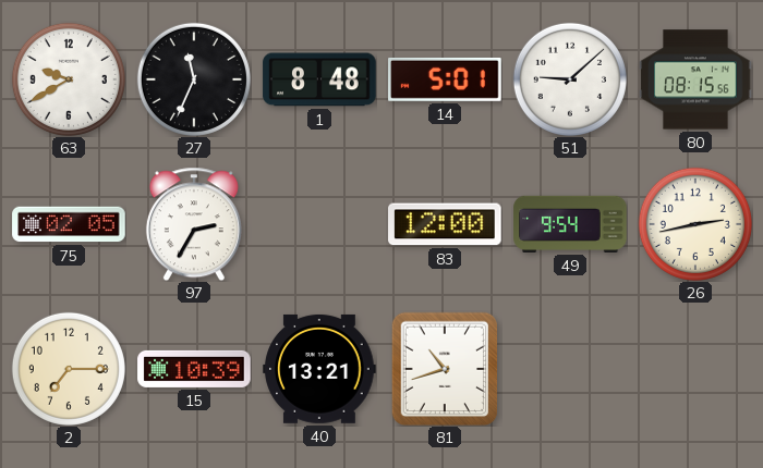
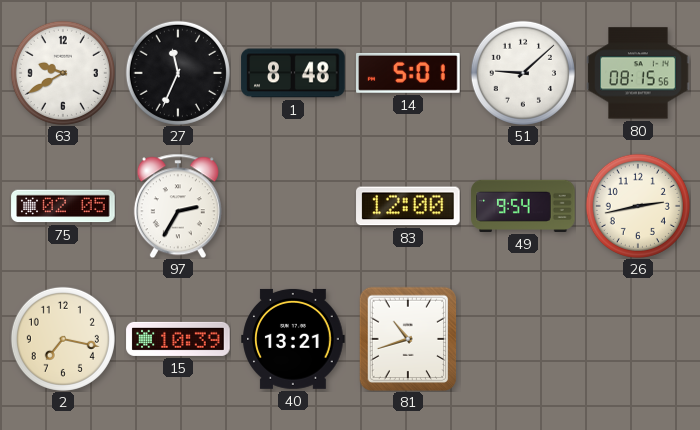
2: 7:15 -> 7:17 (63, 339)
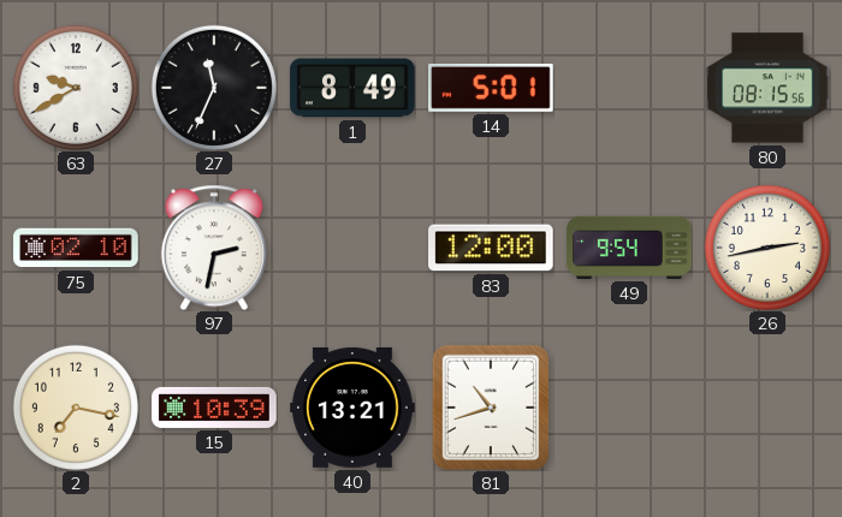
1: 8:48 -> 8:49 (352, 88)
51: 9:08 -> none (523, 73)
75: 02:05 -> 02:10 (76, 248)
97: 2:35 -> 2:32 (214, 248)
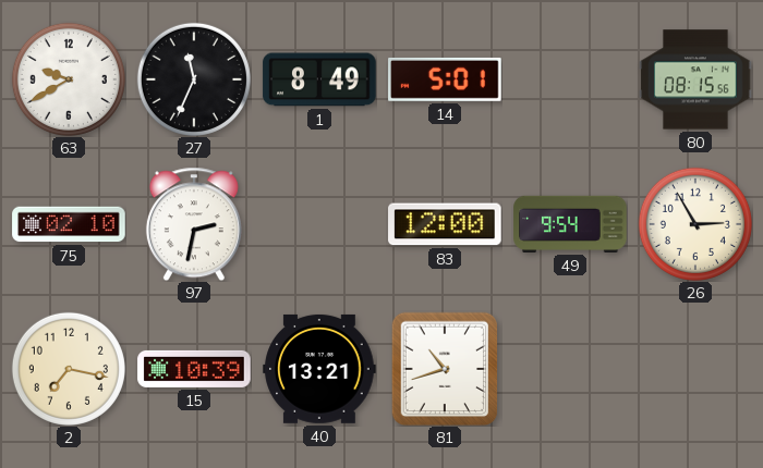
26: 2:43 -> 2:55 (695, 224)
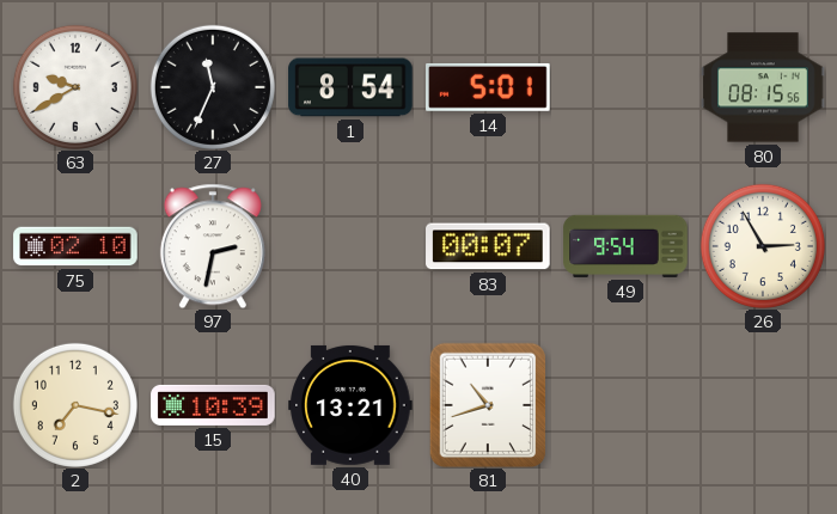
1: 8:49 -> 8:54 (350, 87)
83: 12:00 -> 00:07 (488, 246)
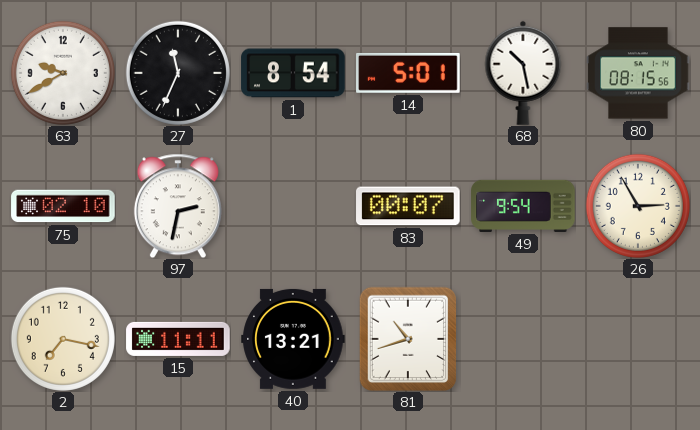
68: none -> 10:28 (523, 73)
15: 10:39 -> 11:11 (178, 339)
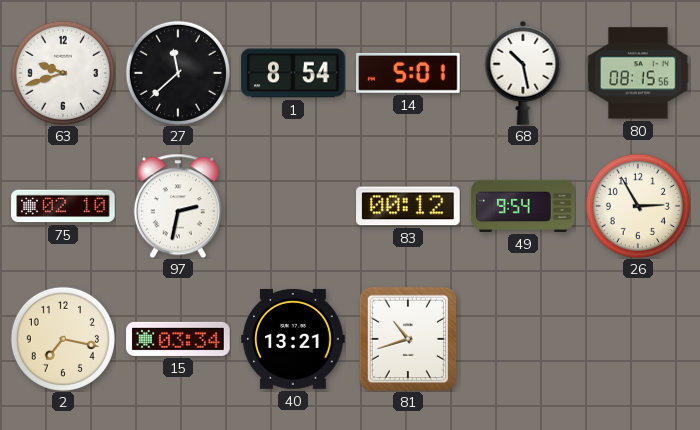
63: 9:40 -> 9:42 (63, 73)
27: 11:34 -> 11:38 (178, 73)
83: 00:07 -> 00:12 (408, 206)
15: 11:11 -> 03:34 (178, 339)
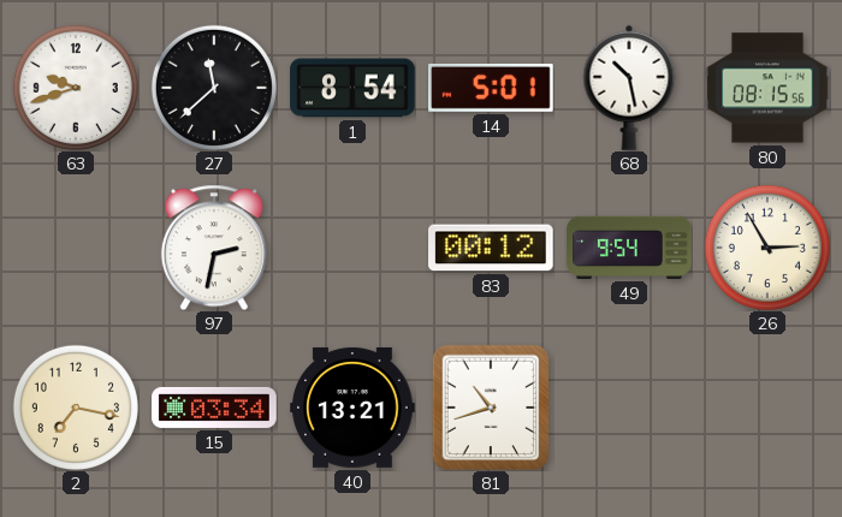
75: 02:10 -> none (63, 206)
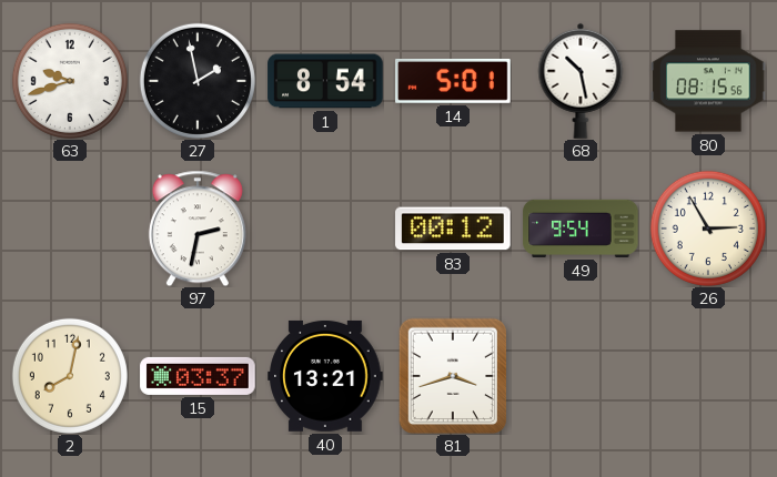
27: 11:38 -> 1:58 (198, 81)
2: 7:17 -> 8:02 (70, 376)
15: 03:34 -> 03:37 (198, 376)
81: 10:42 -> 3:42 (453, 376)
